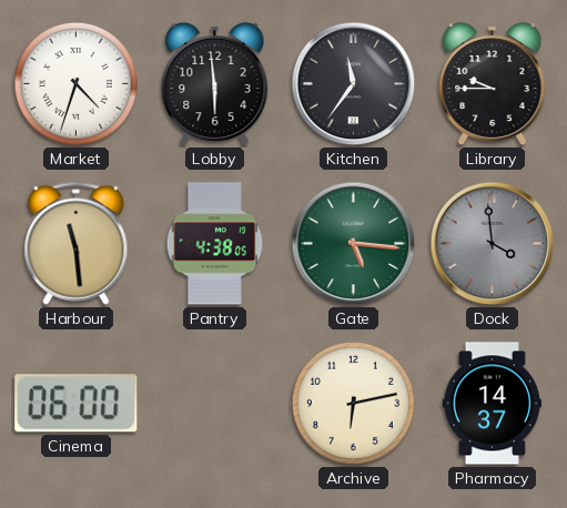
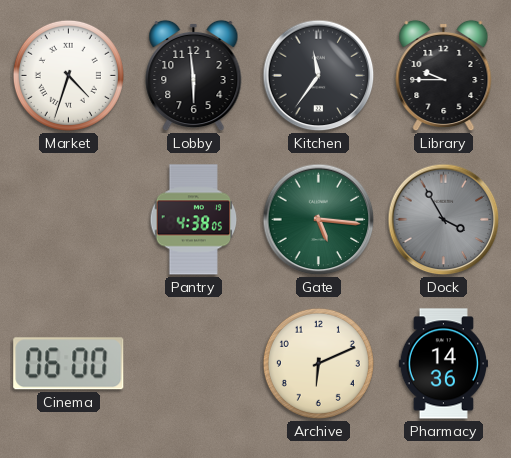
Harbour: 11:29 -> none (77, 243)
Dock: 3:59 -> 3:55 (444, 220)
Archive: 6:13 -> 6:11 (318, 363)
Pharmacy: 14:37 -> 14:36 (443, 364)
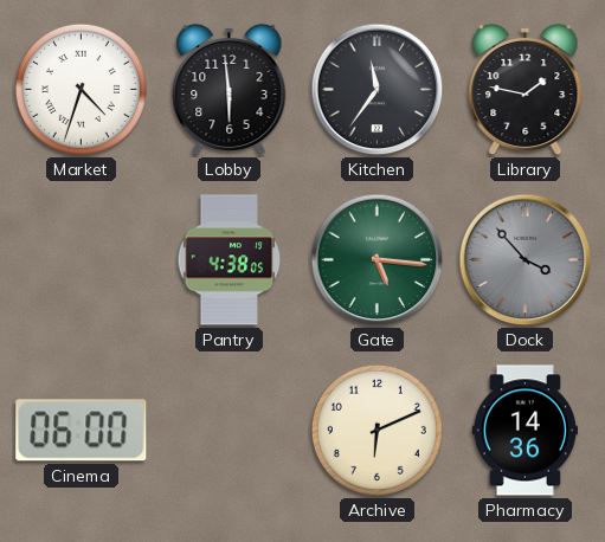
Library: 9:45 -> 1:47 (526, 90)
Dock: 3:55 -> 3:53 (526, 260)
